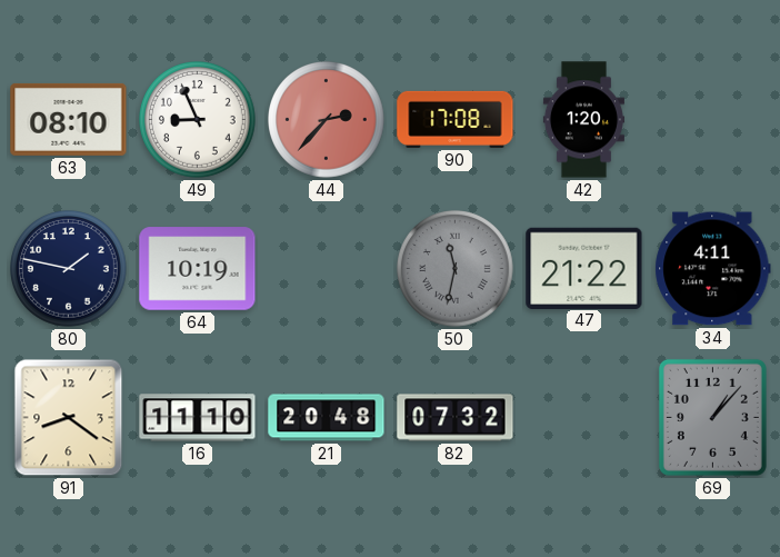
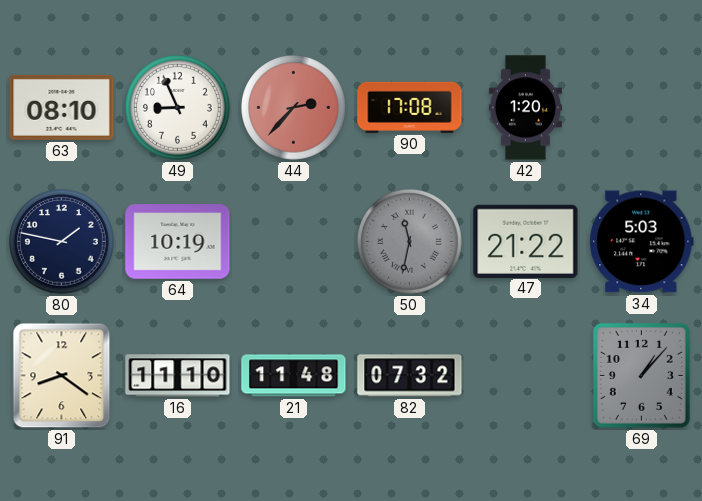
34: 4:11 -> 5:03 (642, 242)
21: 20:48 -> 11:48 (294, 376)
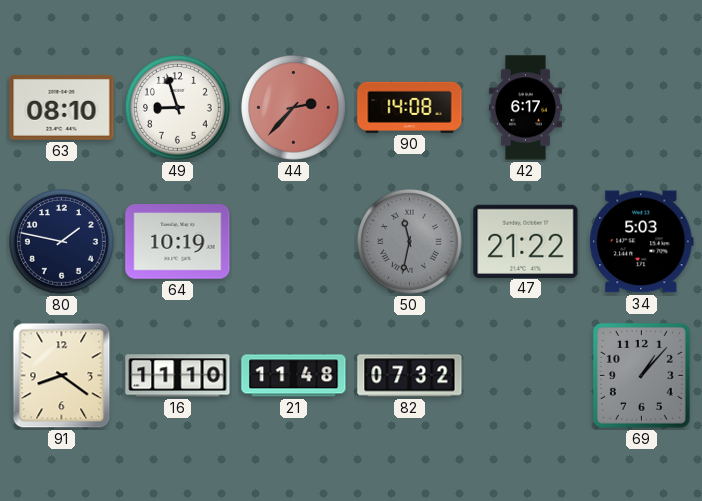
49: 8:56 -> 8:57 (178, 108)
90: 17:08 -> 14:08 (410, 107)
42: 1:20 -> 6:17 (525, 108)
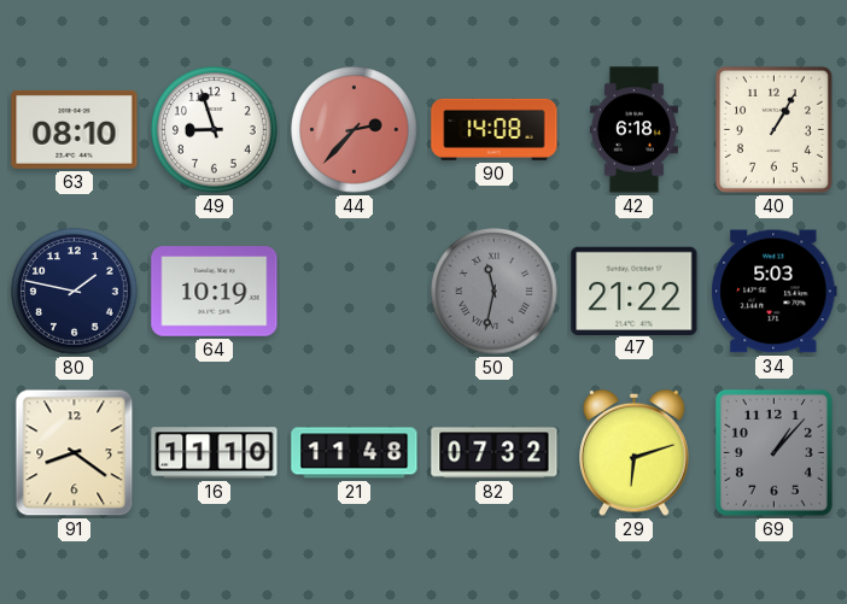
42: 6:17 -> 6:18 (633, 130)
40: none -> 1:05 (773, 129)
29: none -> 6:12 (635, 452)
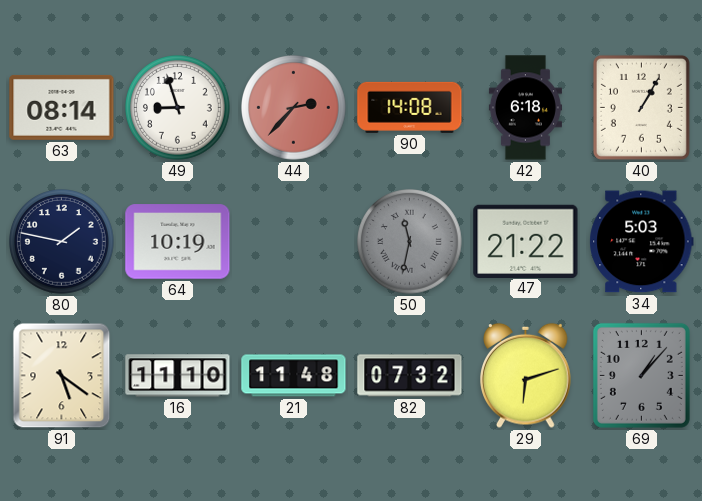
63: 08:10 -> 08:14 (62, 107)
91: 8:21 -> 5:21 (62, 376)
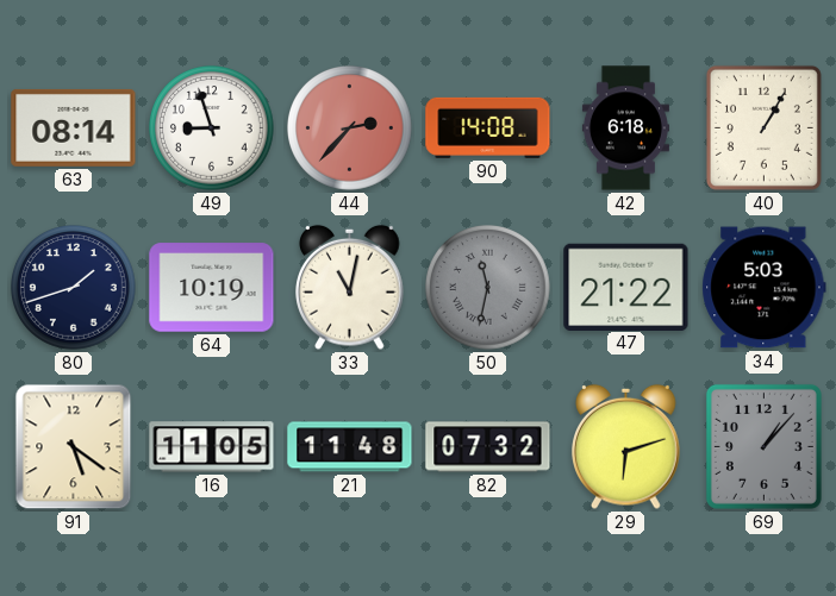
80: 1:47 -> 1:42 (74, 288)
33: none -> 11:02 (350, 287)
16: 11:10 -> 11:05 (212, 447)
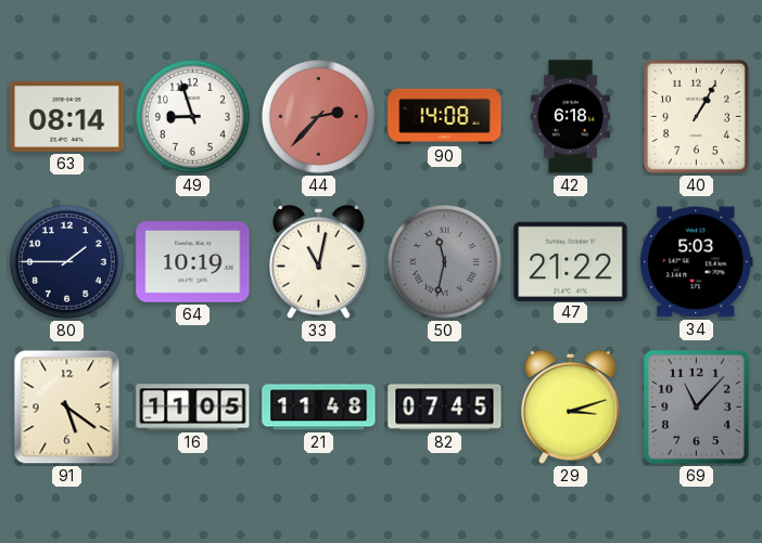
80: 1:42 -> 1:45 (67, 262)
82: 07:32 -> 07:45 (445, 408)
29: 6:12 -> 3:12 (571, 406)
69: 1:07 -> 11:07 (696, 406)
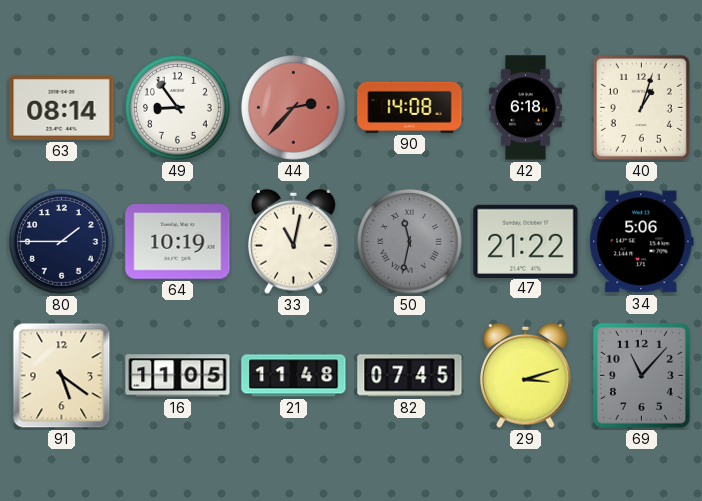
49: 8:57 -> 8:54 (178, 108)
40: 1:05 -> 1:03 (641, 107)
34: 5:03 -> 5:06 (642, 242)
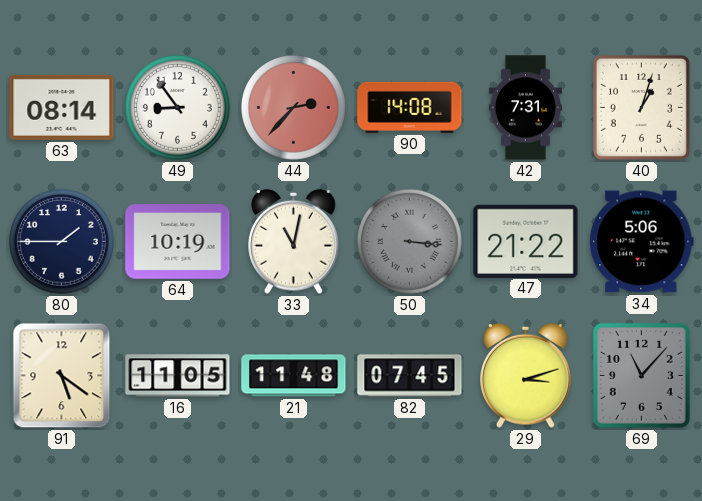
42: 6:18 -> 7:31 (525, 108)
50: 11:32 -> 3:16 (410, 242)
